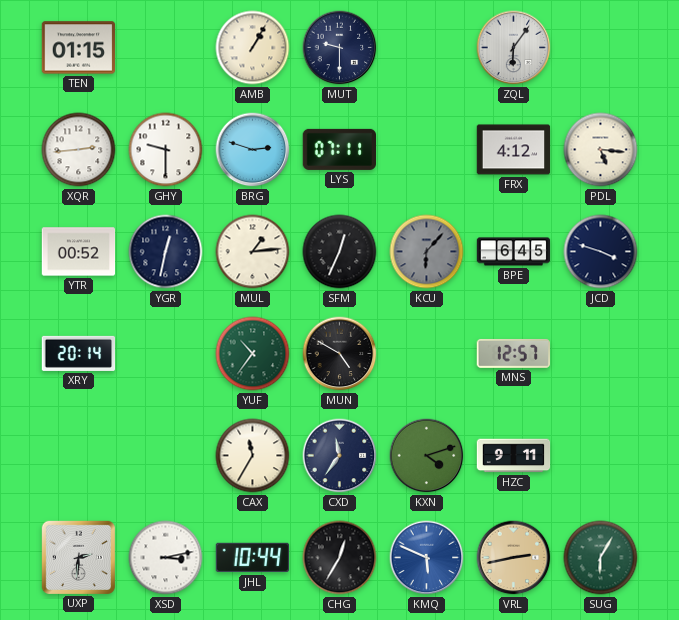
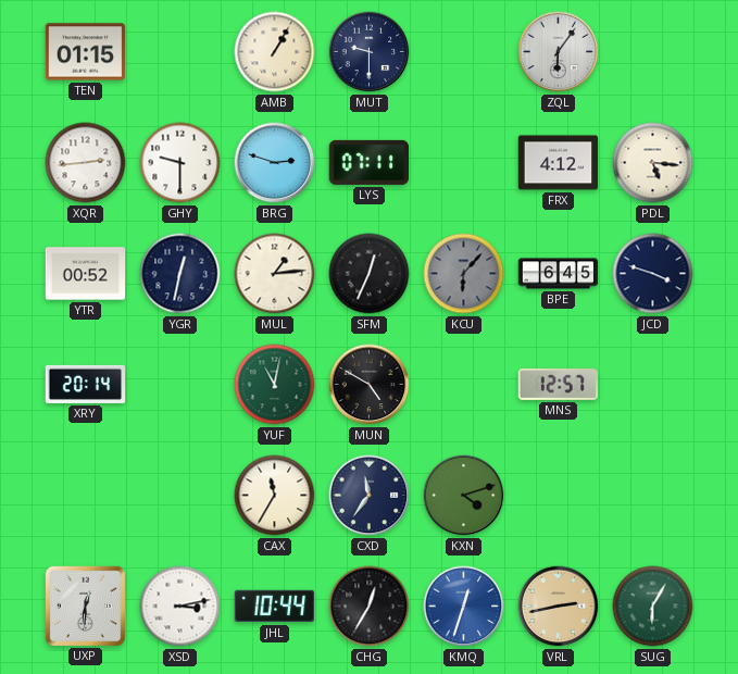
YUF: 10:36 -> 11:02 (275, 385)
HZC: 9:11 -> none (514, 456)
UXP: 2:31 -> 12:31 (85, 606)
KMQ: 5:49 -> 12:33 (464, 607)
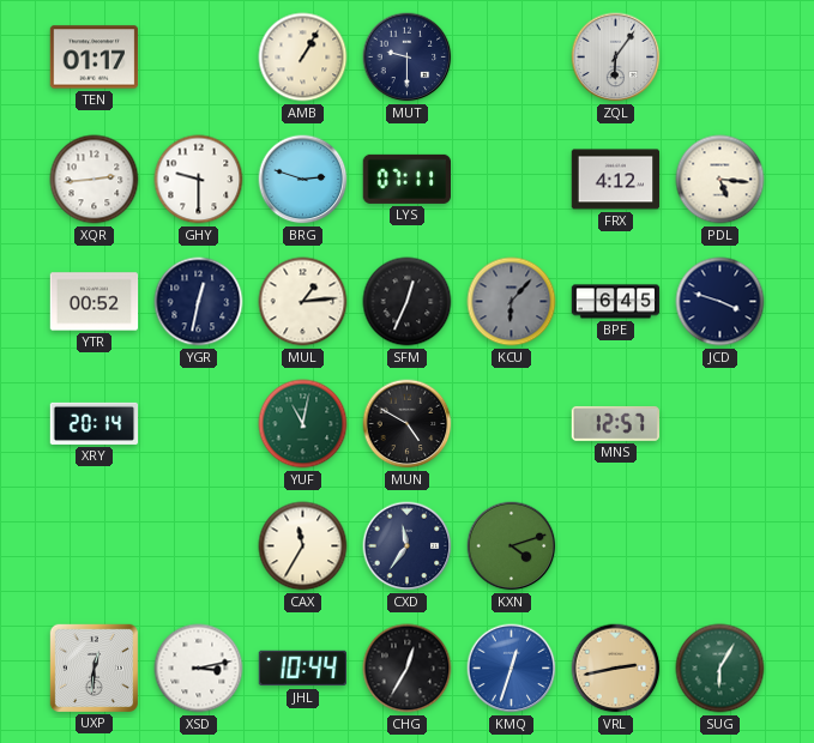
TEN: 01:15 -> 01:17 (95, 58)
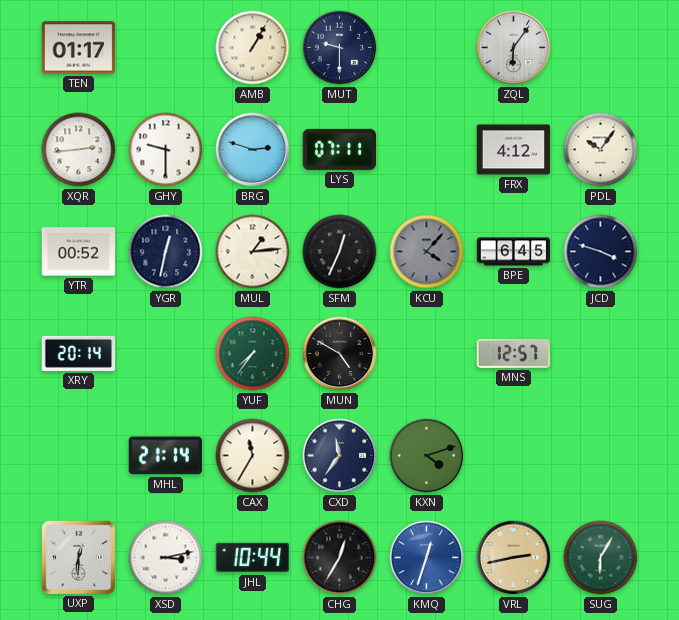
PDL: 5:16 -> 10:06 (601, 150)
KCU: 6:07 -> 4:07 (427, 252)
YUF: 11:02 -> 7:36 (253, 354)
MHL: none -> 21:14 (165, 456)
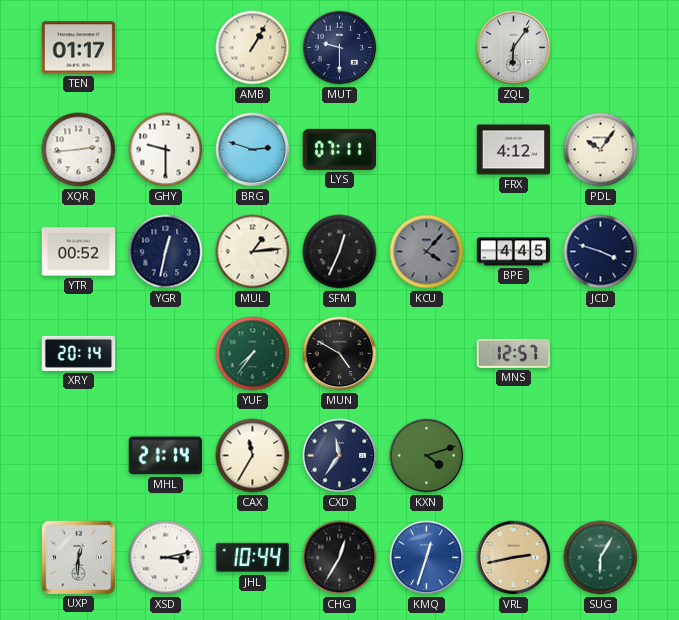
BPE: 6:45 -> 4:45 (514, 252)
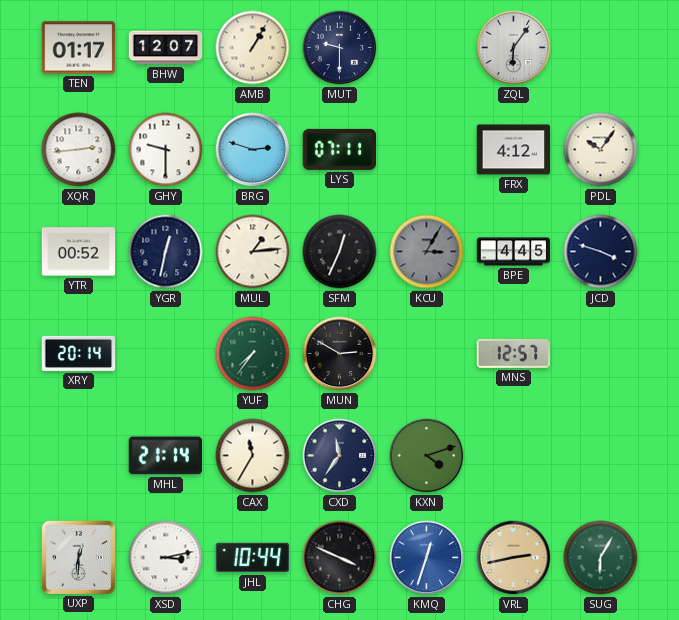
BHW: none -> 12:07 (166, 48)
KCU: 4:07 -> 3:05 (427, 252)
MUN: 4:50 -> 2:50 (340, 354)
CHG: 12:35 -> 3:49 (340, 558)
